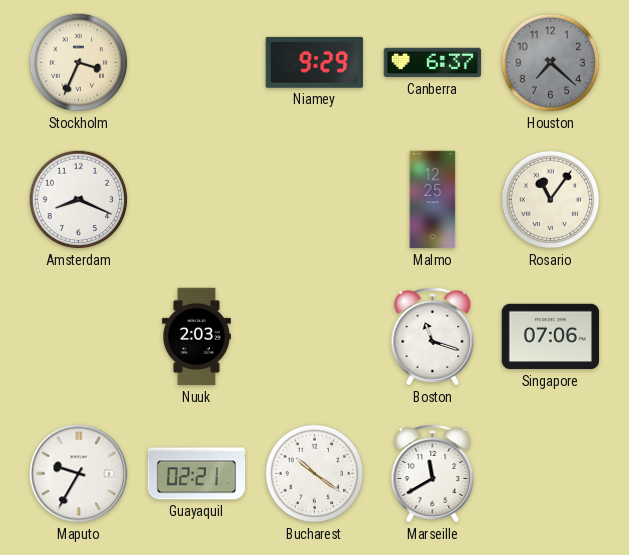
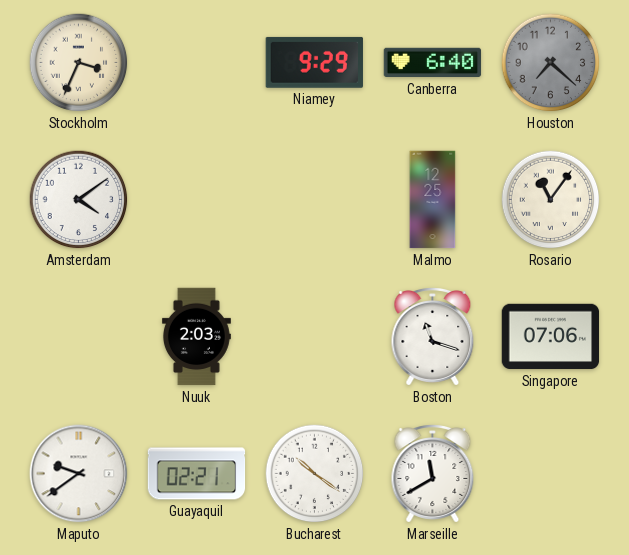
Canberra: 6:37 -> 6:40 (433, 63)
Amsterdam: 8:19 -> 4:09 (79, 200)
Maputo: 9:35 -> 9:39 (79, 474)
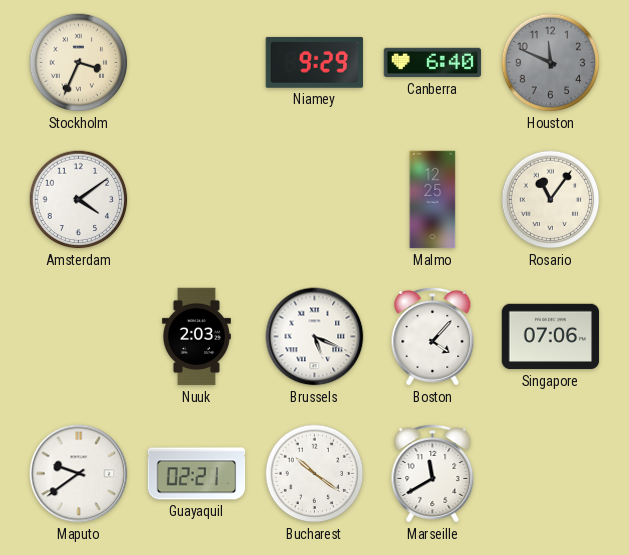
Houston: 7:22 -> 11:49 (551, 63)
Brussels: none -> 5:19 (315, 337)
Boston: 11:18 -> 4:07 (433, 337)
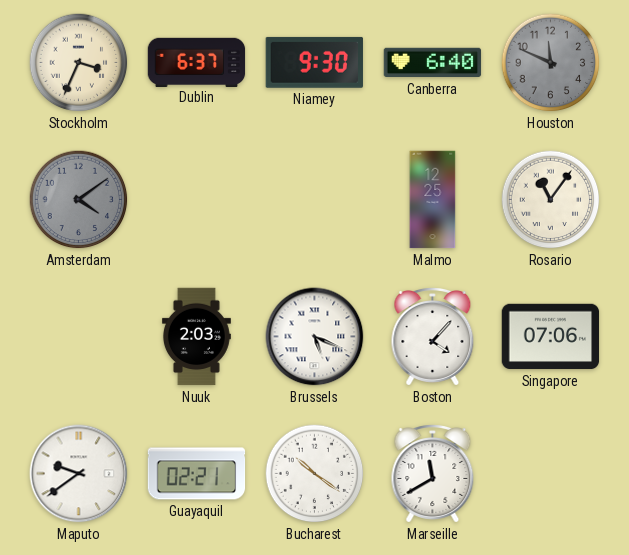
Dublin: none -> 6:37 (197, 62)
Niamey: 9:29 -> 9:30 (314, 62)
Amsterdam dial: white -> grey (79, 200)
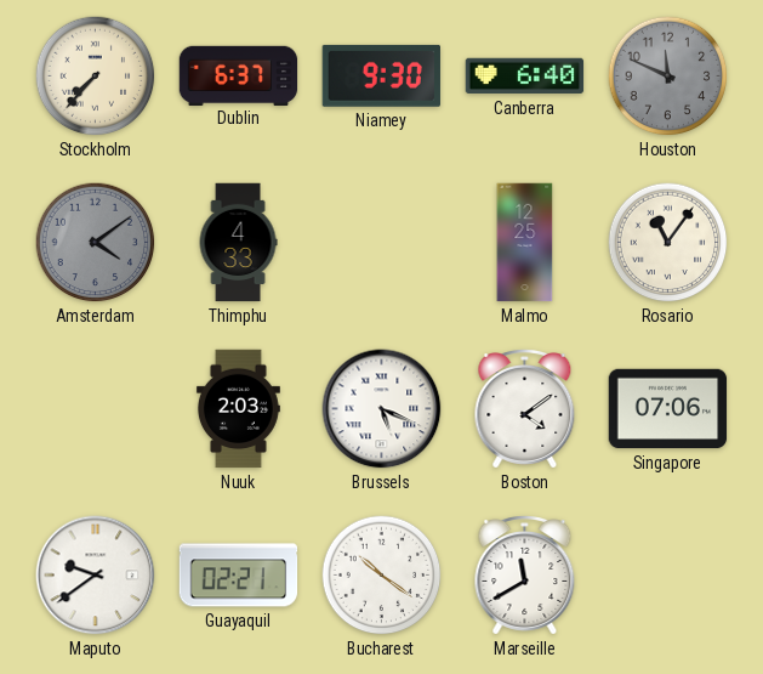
Stockholm: 3:34 -> 7:37 (96, 77)
Thimphu: none -> 4:33 (238, 243)
Boston: 4:07 -> 4:09 (525, 409)
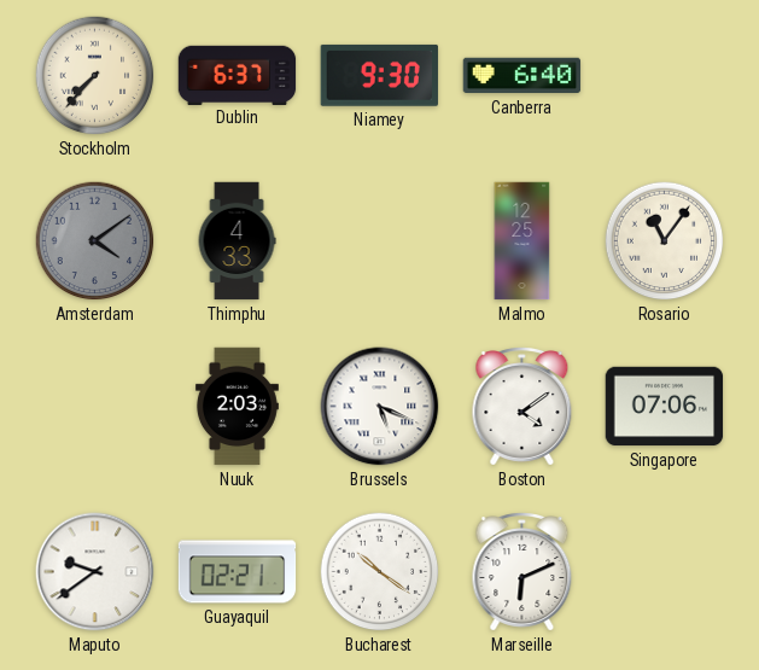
Houston: 11:49 -> none (668, 77)
Marseille: 11:40 -> 6:11 (522, 572)
